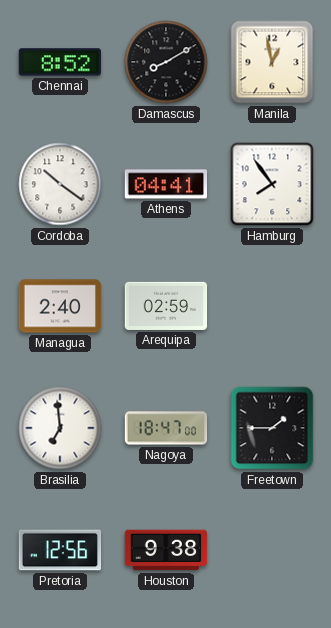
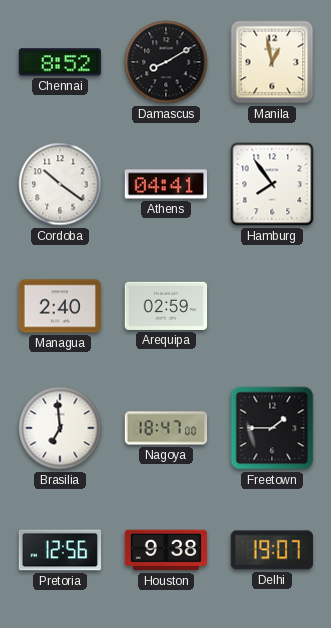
Delhi: none -> 19:07 (271, 550)
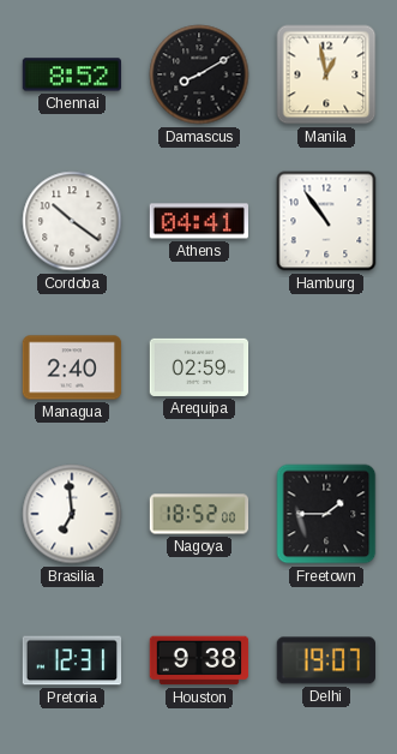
Hamburg: 7:54 -> 10:54 (326, 221)
Nagoya: 18:47 -> 18:52 (199, 514)
Pretoria: 12:56 -> 12:31 (72, 660)
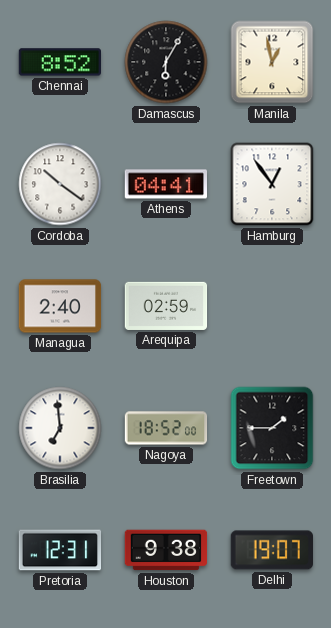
Damascus: 8:10 -> 6:05 (166, 62)
Hamburg: 10:54 -> 12:54 (272, 184)
